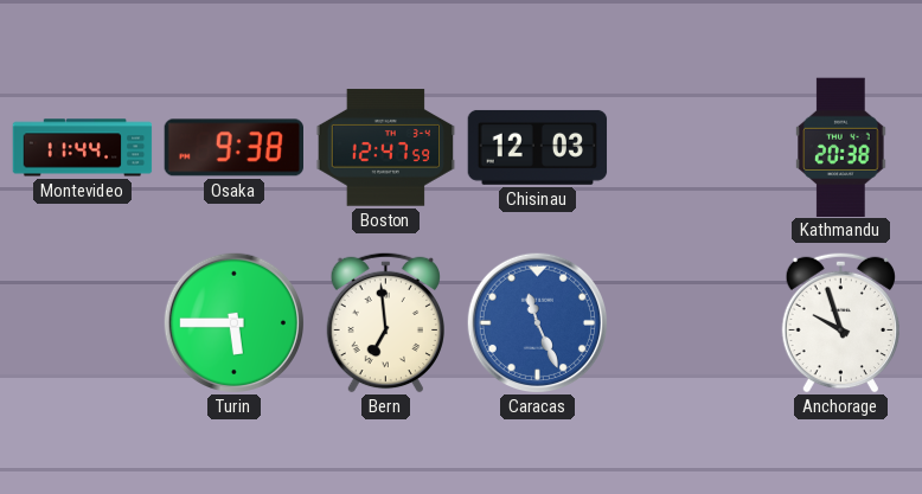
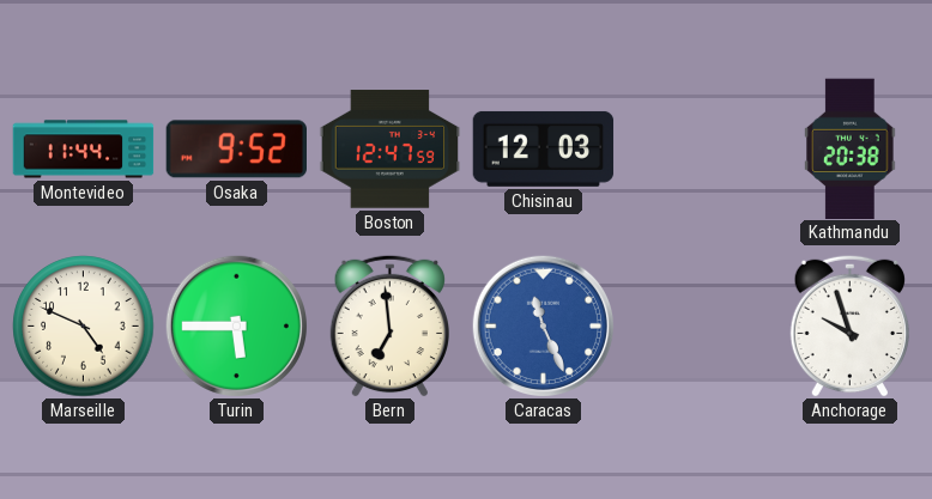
Osaka: 9:38 -> 9:52 (236, 150)
Marseille: none -> 4:49 (84, 327)
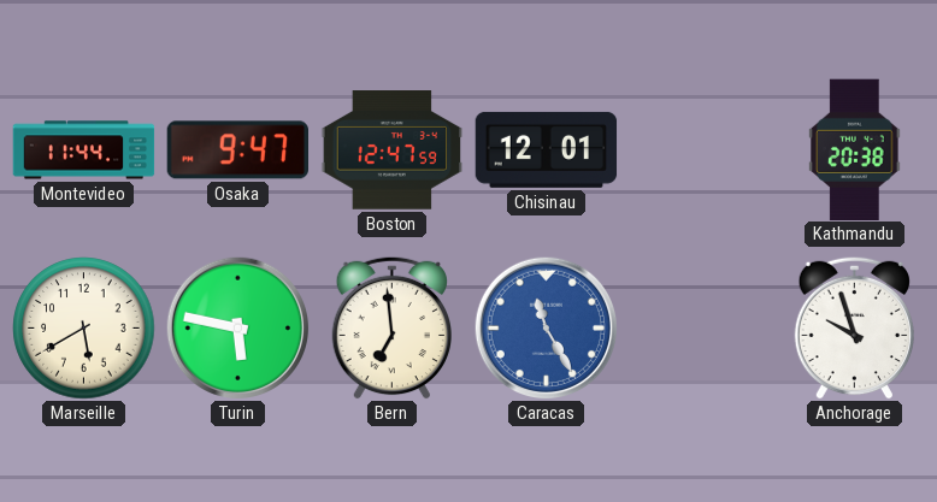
Osaka: 9:52 -> 9:47 (237, 150)
Chisinau: 12:03 -> 12:01 (547, 149)
Marseille: 4:49 -> 5:40 (84, 329)
Turin: 5:45 -> 5:47 (237, 327)
Caracas: 11:26 -> 11:25 (546, 327)
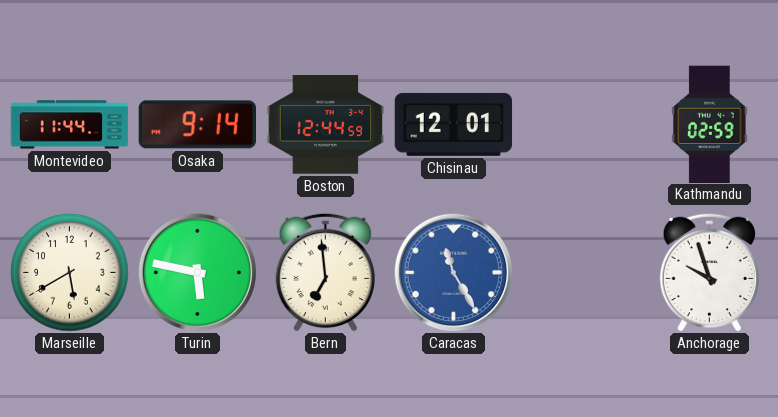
Osaka: 9:47 -> 9:14 (197, 125)
Boston: 12:47 -> 12:44 (326, 125)
Kathmandu: 20:38 -> 02:59 (710, 124)
